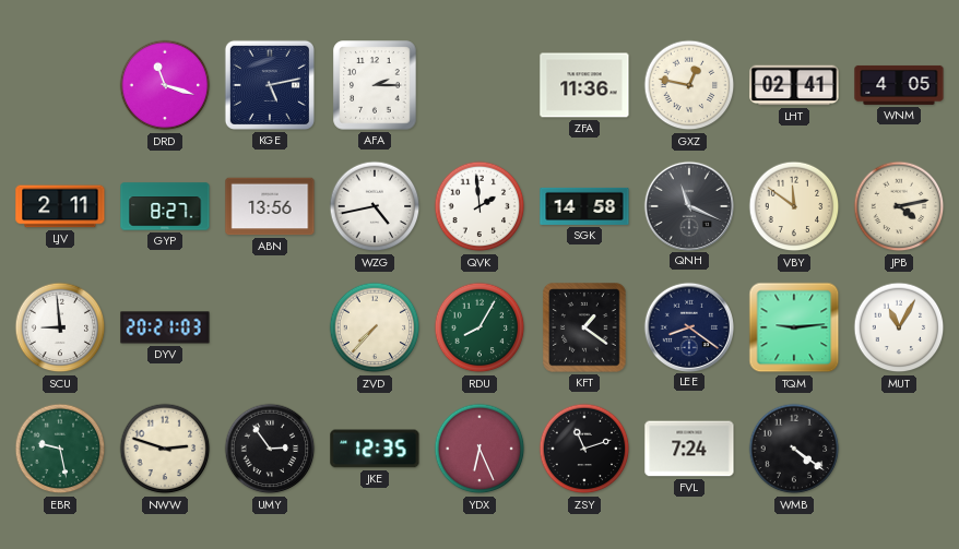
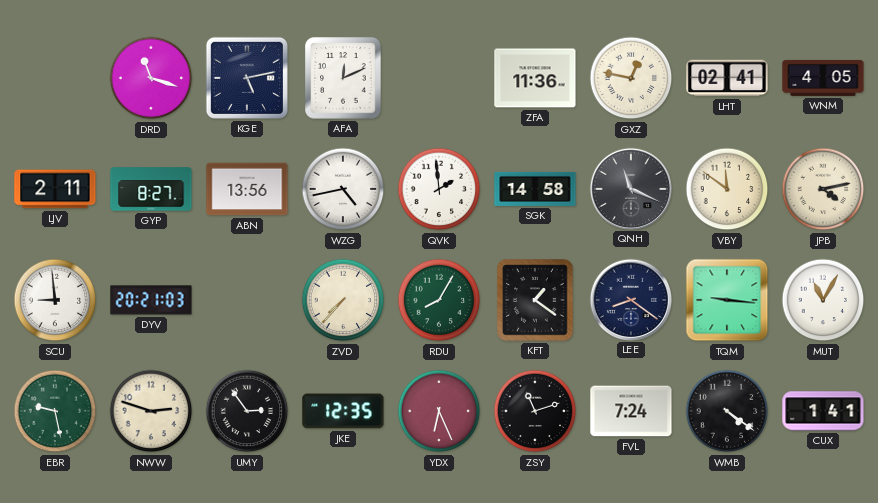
AFA: 2:15 -> 12:11 (343, 78)
TQM: 9:14 -> 9:16 (727, 300)
CUX: none -> 1:41 (823, 411)
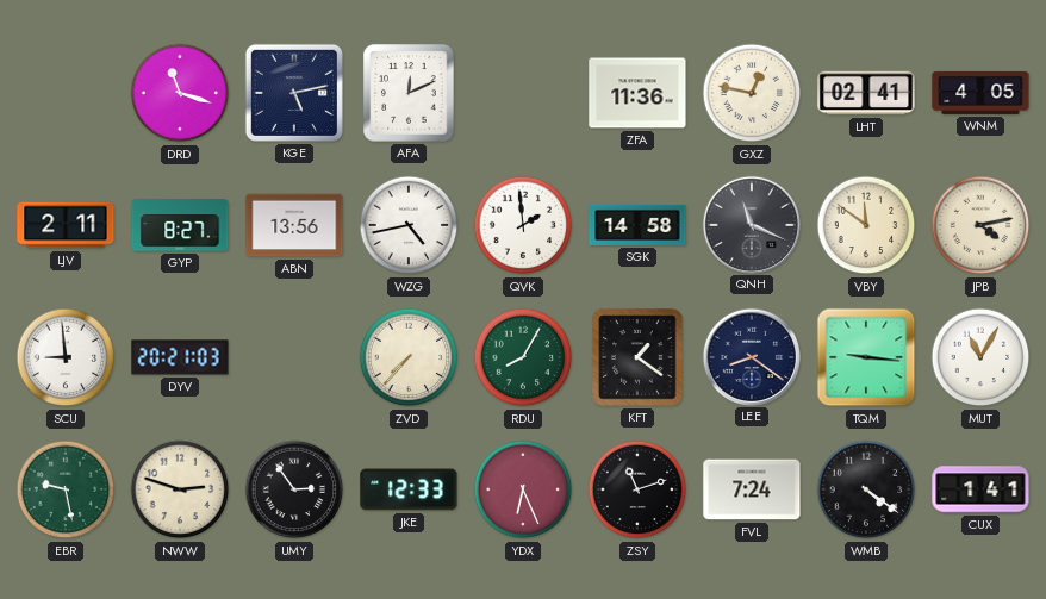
JKE: 12:35 -> 12:33 (409, 489)
